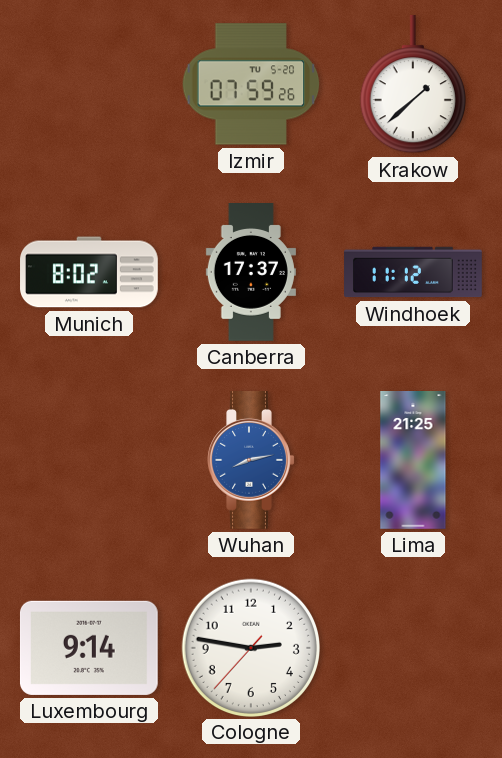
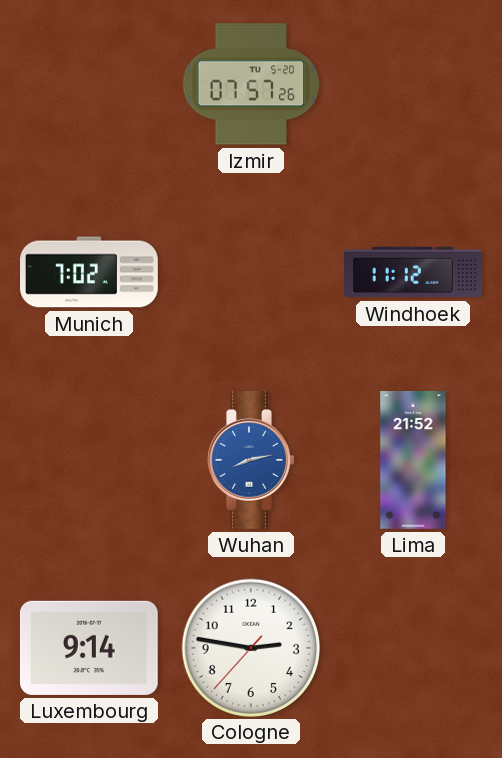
Izmir: 07:59 -> 07:57 (251, 84)
Krakow: 1:38 -> none (413, 84)
Munich: 8:02 -> 7:02 (89, 272)
Canberra: 17:37 -> none (251, 273)
Lima: 21:25 -> 21:52 (413, 461)
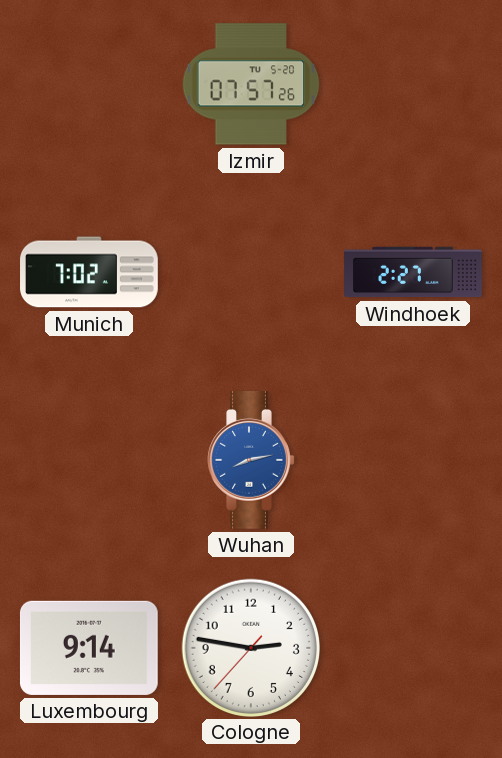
Windhoek: 11:12 -> 2:27 (413, 272)
Lima: 21:52 -> none (413, 461)
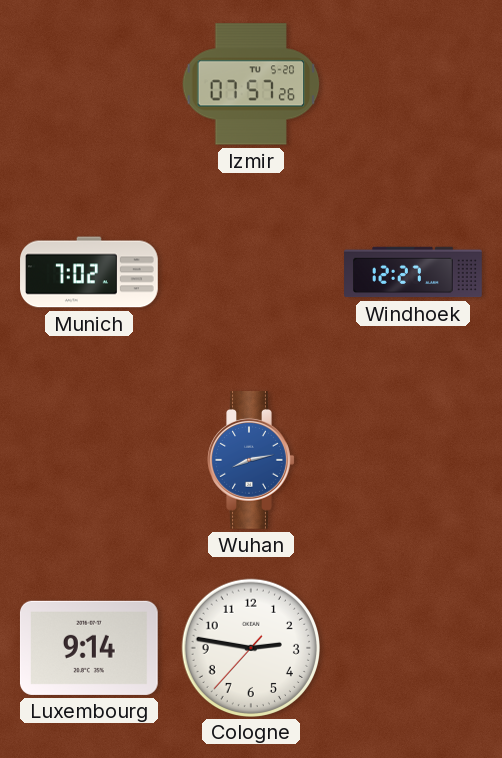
Windhoek: 2:27 -> 12:27 (413, 272)
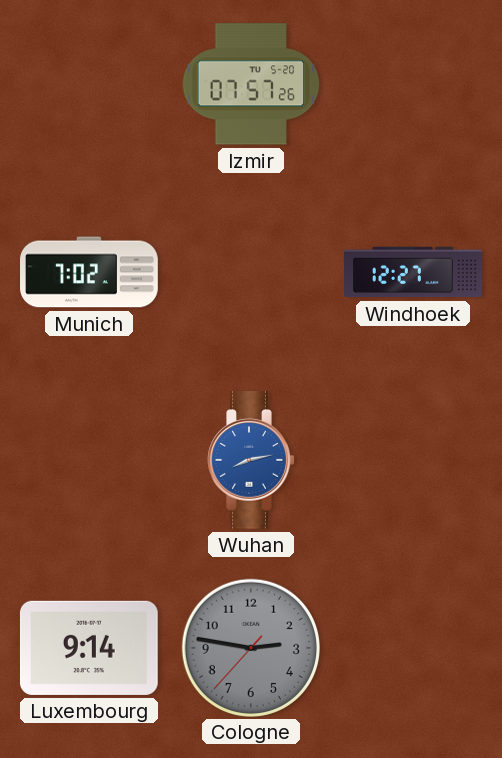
Cologne dial: white -> grey (250, 647)
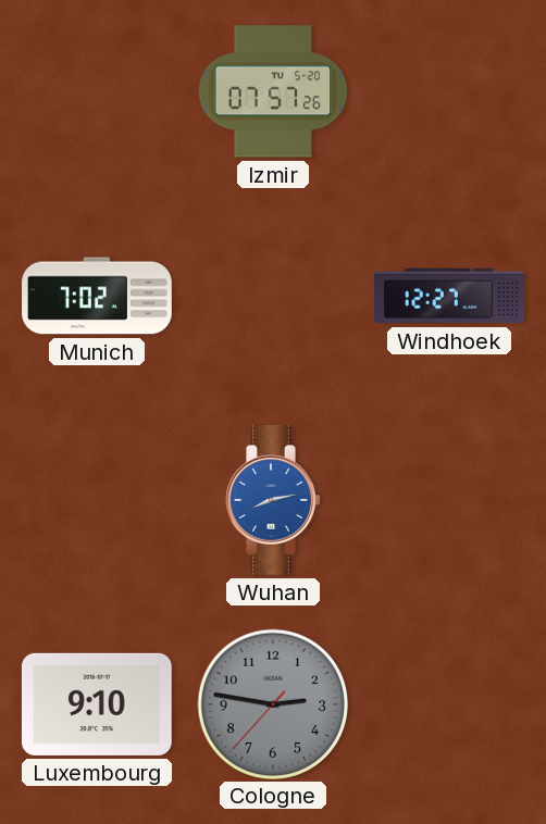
Luxembourg: 9:14 -> 9:10 (97, 704)
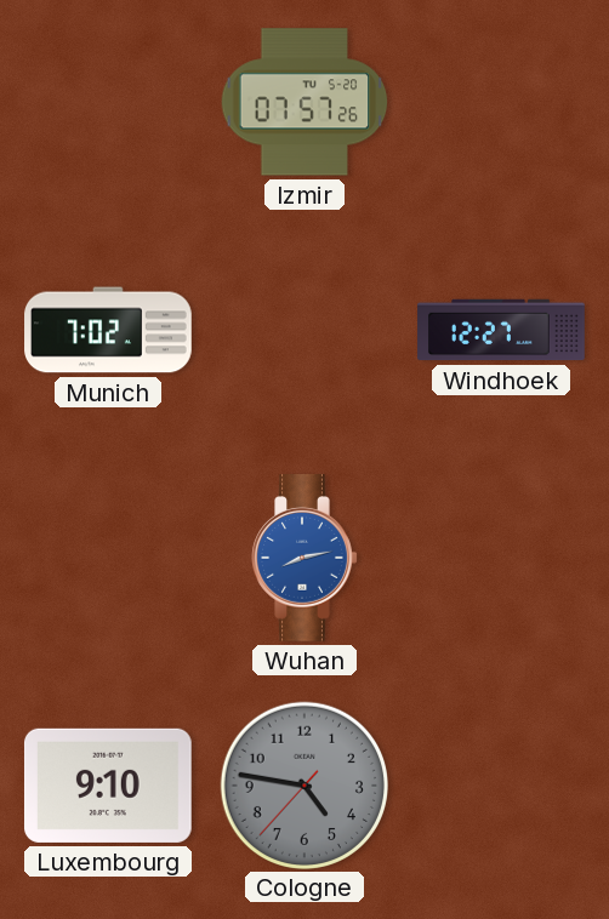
Cologne: 2:46 -> 4:46 (303, 784)
